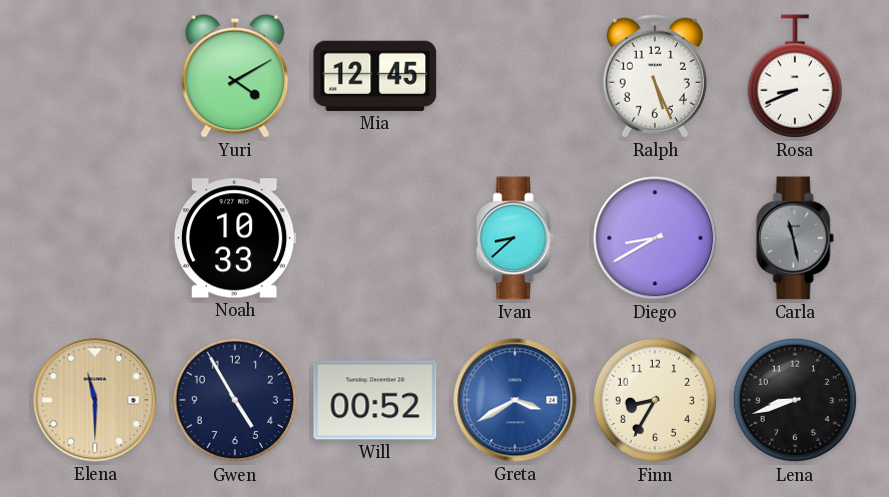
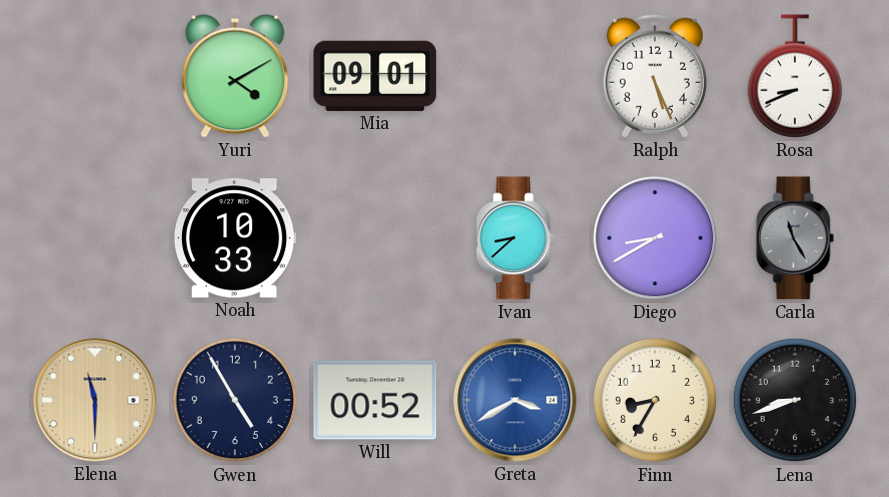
Mia: 12:45 -> 09:01 (375, 76)
Carla: 11:28 -> 11:25 (795, 238)
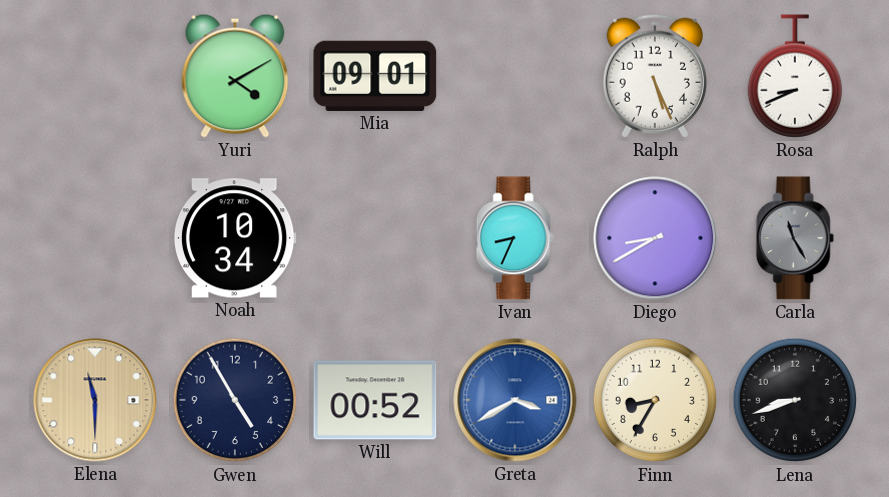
Noah: 10:33 -> 10:34 (235, 238)
Ivan: 8:38 -> 8:34 (515, 238)
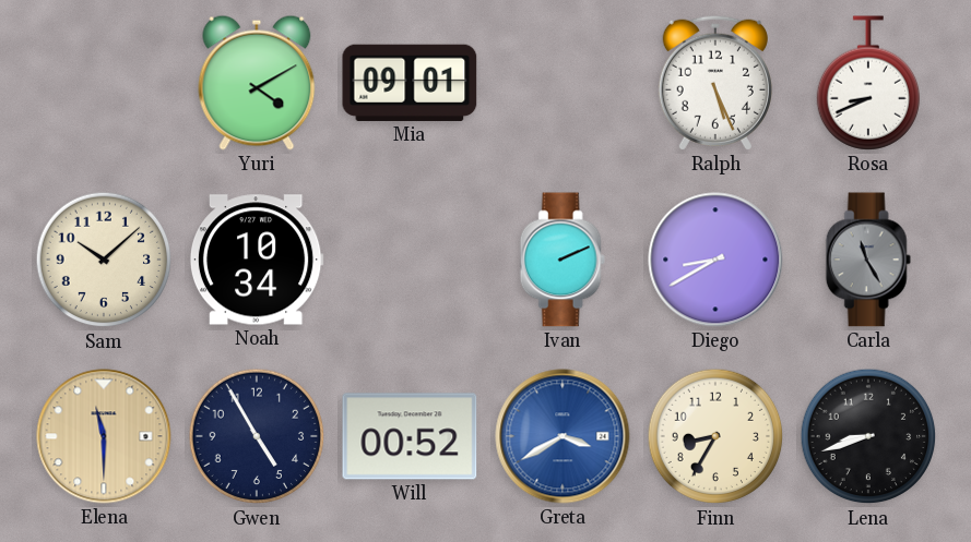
Sam: none -> 10:08 (104, 260)
Ivan: 8:34 -> 2:11 (563, 260)
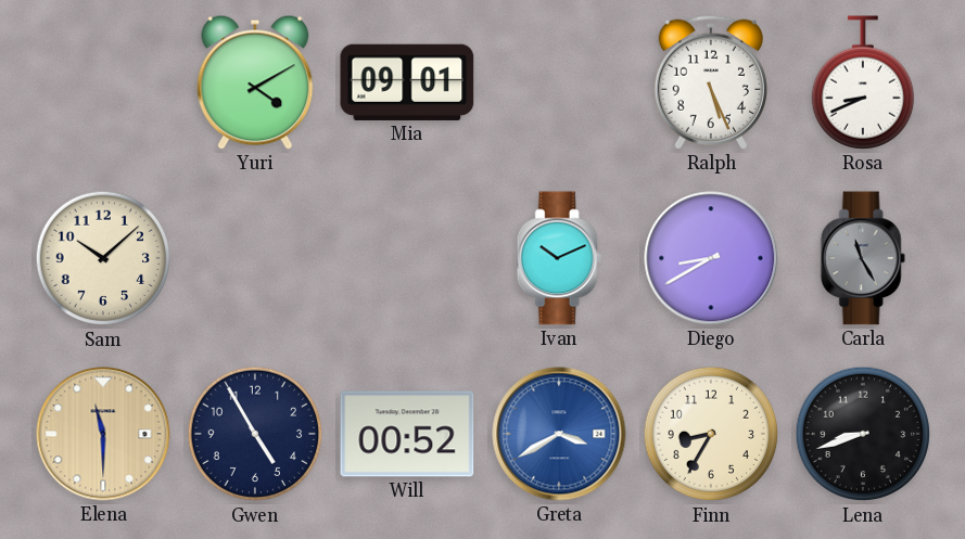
Noah: 10:34 -> none (257, 260)
Ivan: 2:11 -> 10:11 (559, 258)
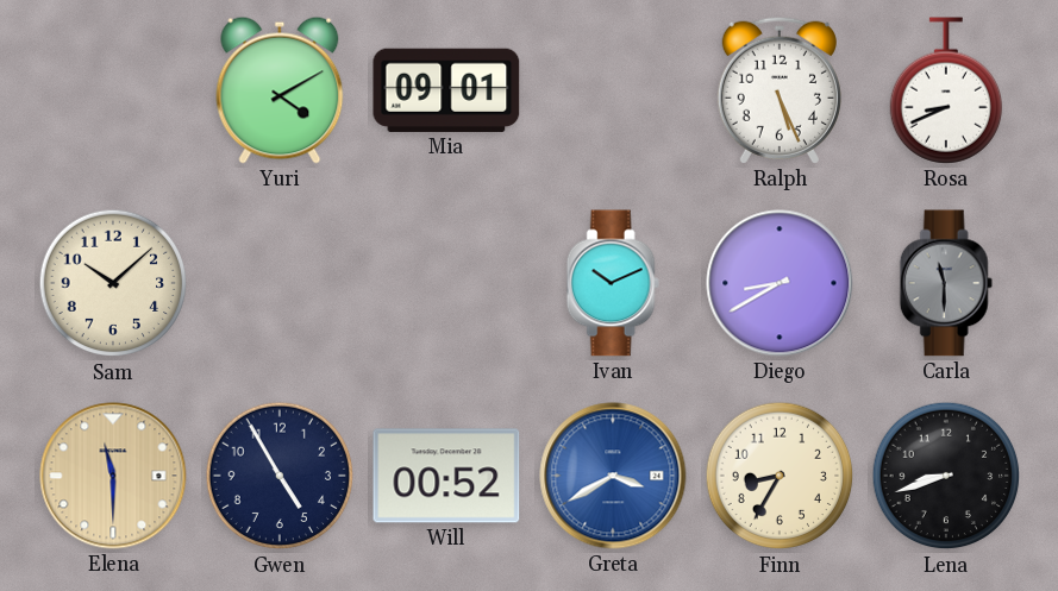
Carla: 11:25 -> 11:30 (946, 283)
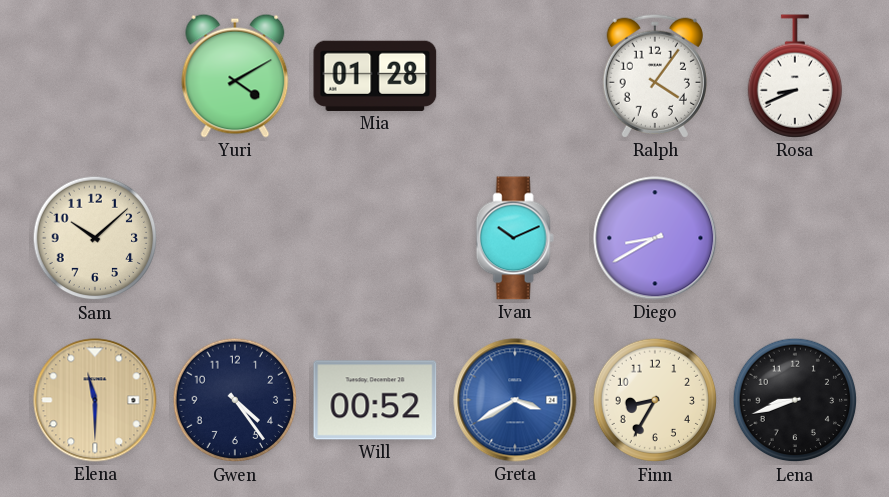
Mia: 09:01 -> 01:28 (375, 76)
Ralph: 5:26 -> 4:06 (655, 76)
Carla: 11:30 -> none (946, 283)
Gwen: 4:55 -> 4:24 (235, 400)
